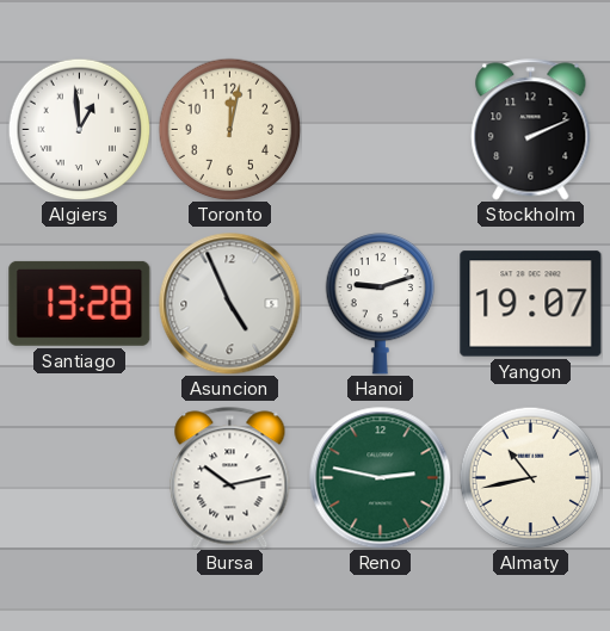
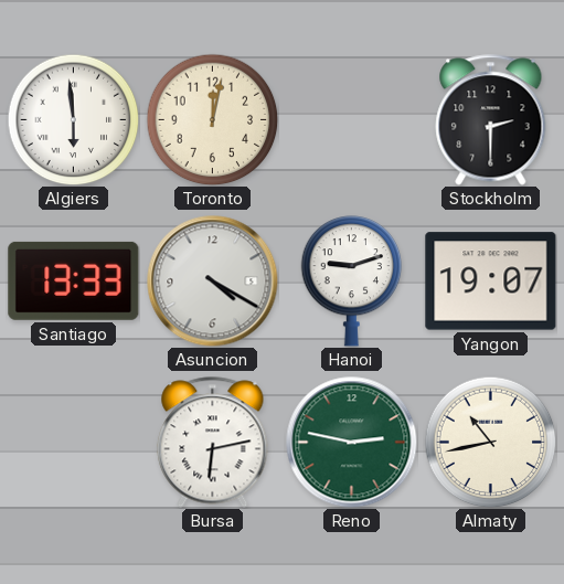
Algiers: 12:59 -> 5:59 (73, 119)
Stockholm: 2:11 -> 2:30 (491, 120)
Santiago: 13:28 -> 13:33 (74, 280)
Asuncion: 4:56 -> 4:20 (213, 282)
Bursa: 10:13 -> 6:13 (213, 443)
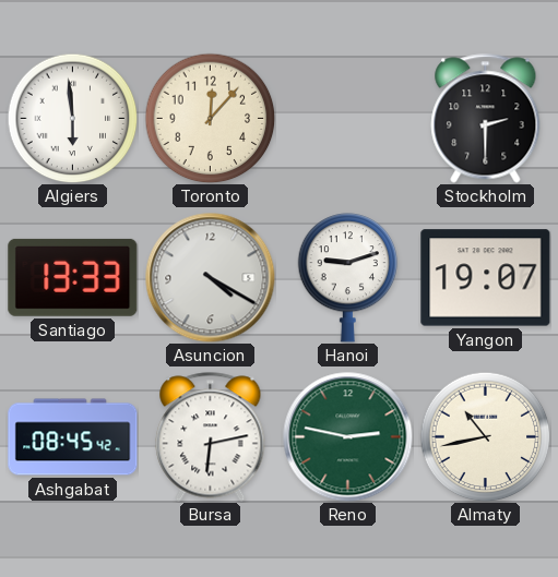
Toronto: 12:02 -> 12:07 (210, 118)
Ashgabat: none -> 08:45 (73, 437)
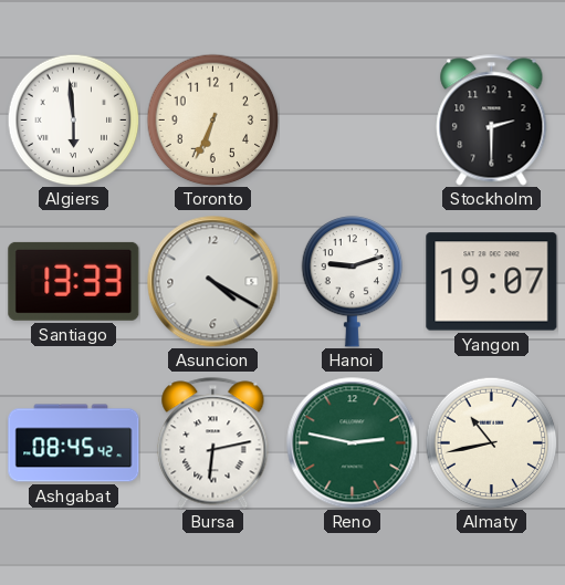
Toronto: 12:07 -> 6:34 (212, 119)
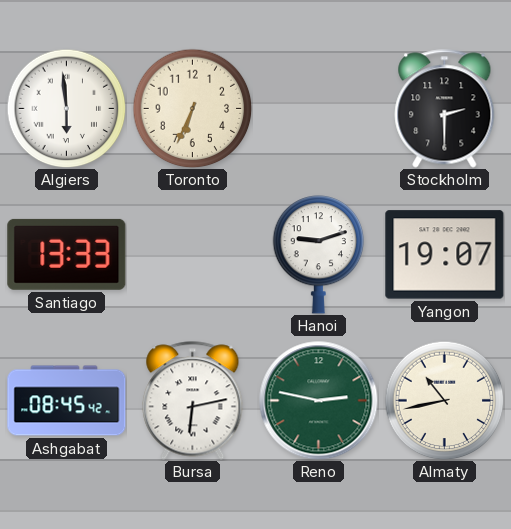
Asuncion: 4:20 -> none (213, 282)
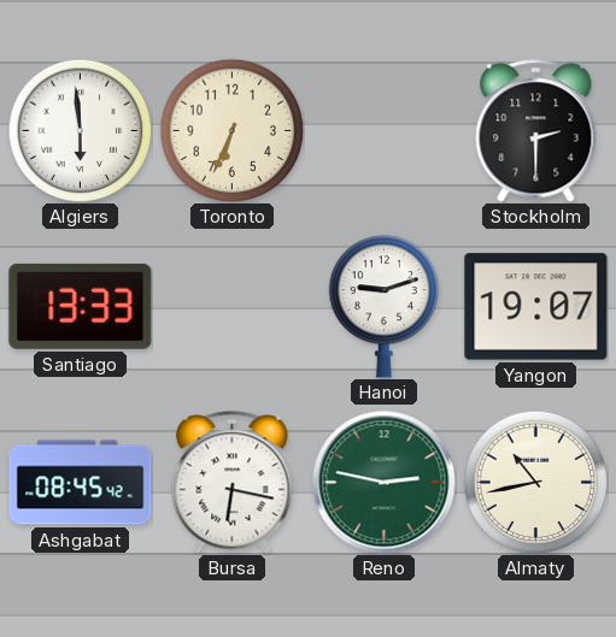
Bursa: 6:13 -> 6:17 (233, 483)
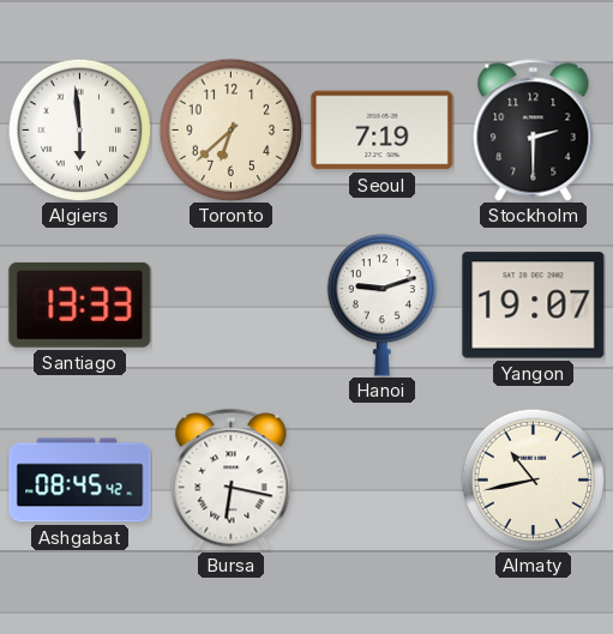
Toronto: 6:34 -> 6:38 (230, 129)
Seoul: none -> 7:19 (383, 131)
Reno: 2:47 -> none (385, 483)
